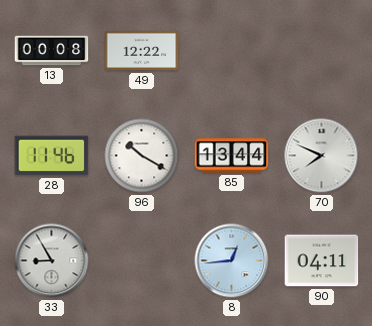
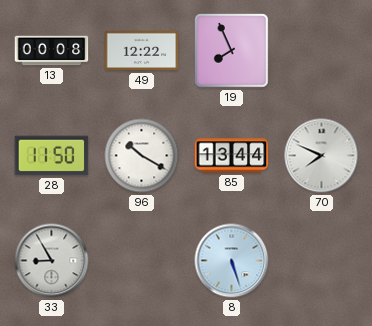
19: none -> 7:56 (232, 51)
28: 11:46 -> 11:50 (52, 156)
8: 12:44 -> 5:27 (232, 261)
90: 04:11 -> none (322, 261)
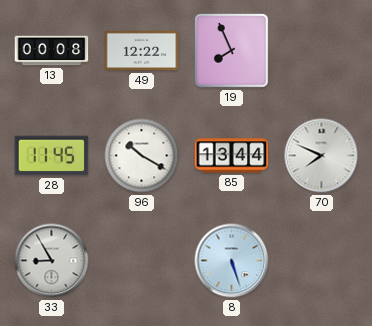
28: 11:50 -> 11:45 (52, 156)
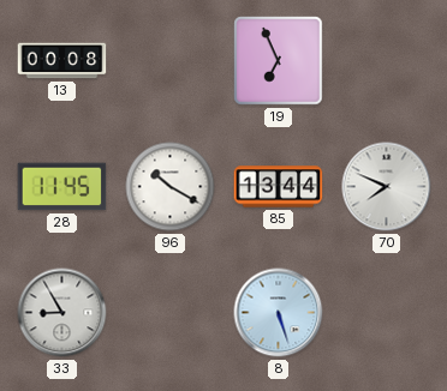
49: 12:22 -> none (142, 51)
19: 7:56 -> 6:56 (279, 61)
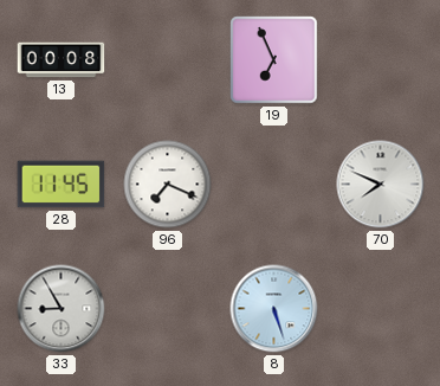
96: 10:20 -> 7:19 (168, 185)
85: 13:44 -> none (279, 187)
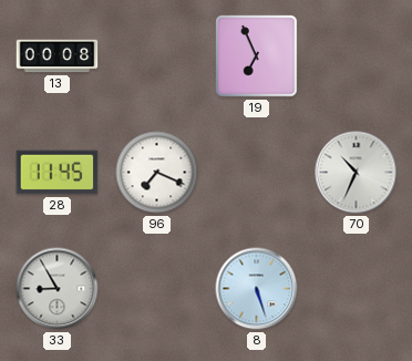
70: 7:49 -> 10:34 (357, 173)
